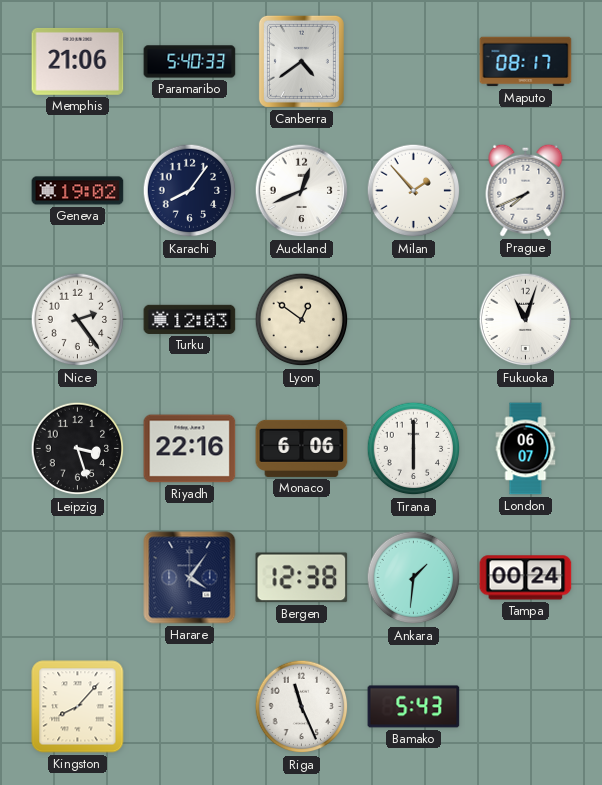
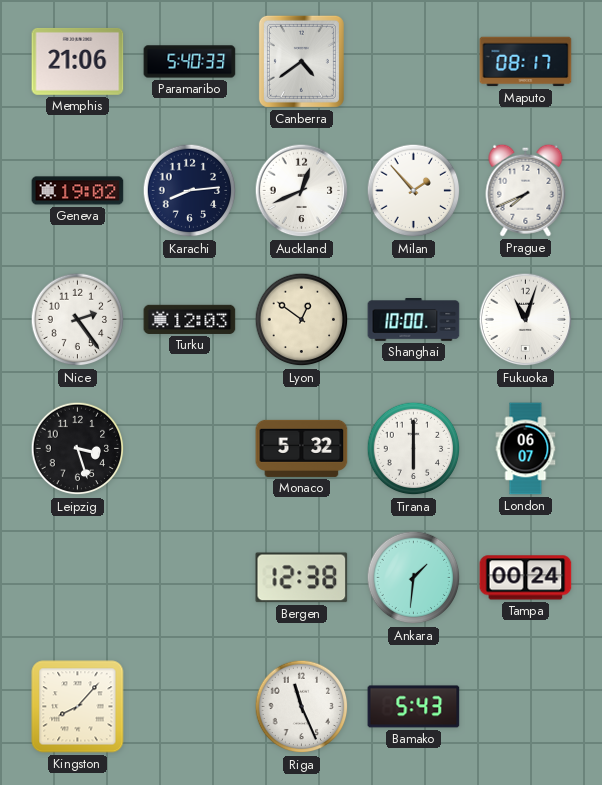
Karachi: 8:06 -> 8:14 (190, 191)
Shanghai: none -> 10:00 (414, 320)
Riyadh: 22:16 -> none (190, 449)
Monaco: 6:06 -> 5:32 (302, 448)
Harare: 4:06 -> none (190, 578)
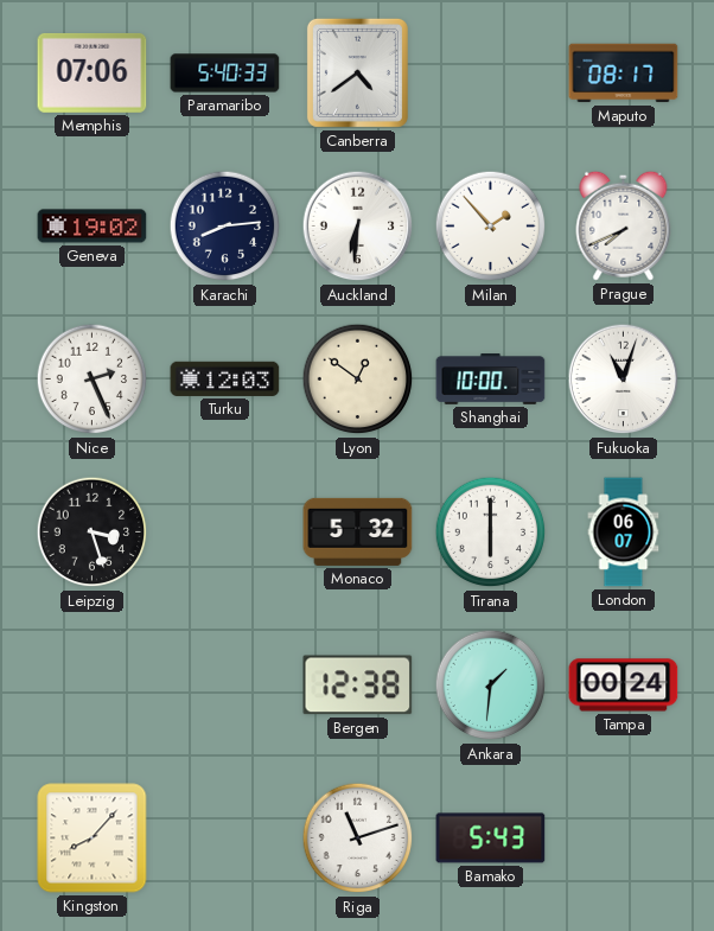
Memphis: 21:06 -> 07:06 (93, 72)
Auckland: 12:41 -> 6:31 (358, 227)
Nice: 2:24 -> 2:26 (93, 380)
Riga: 11:26 -> 11:12 (358, 838)
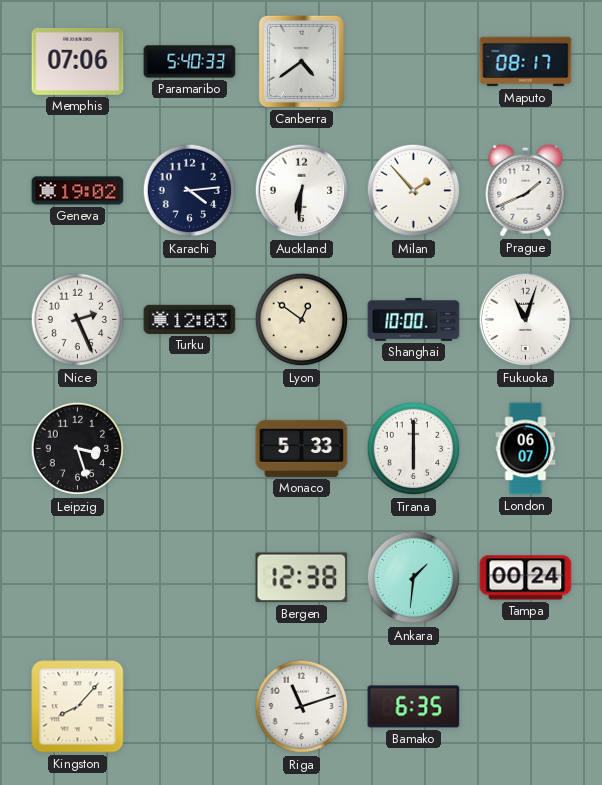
Karachi: 8:14 -> 4:14 (190, 191)
Prague: 7:41 -> 1:41 (526, 190)
Monaco: 5:32 -> 5:33 (302, 448)
Bamako: 5:43 -> 6:35 (414, 707)
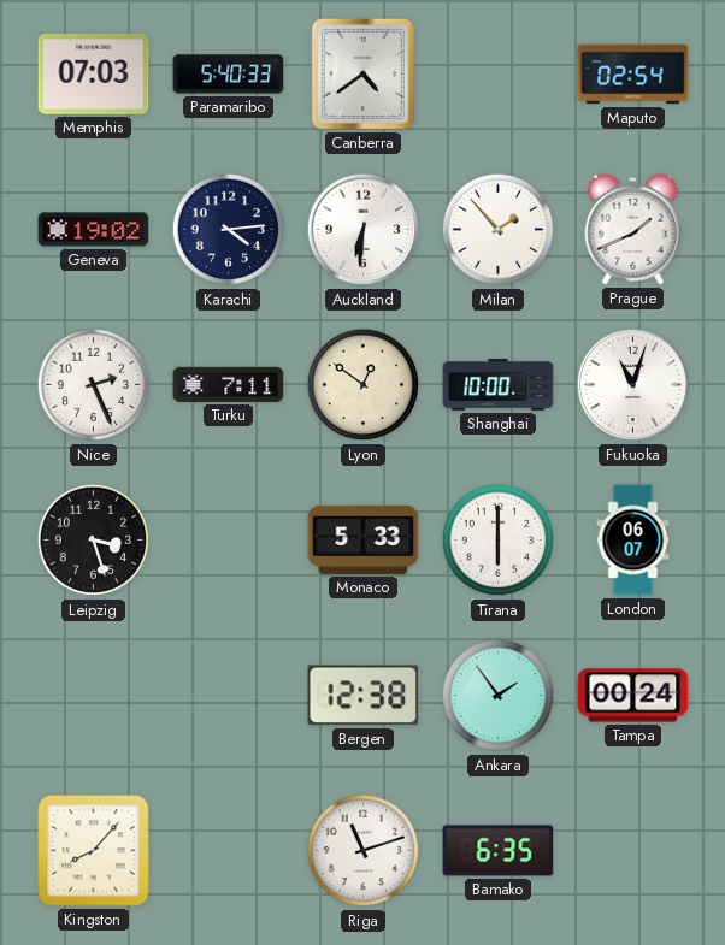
Memphis: 07:06 -> 07:03 (94, 73)
Maputo: 08:17 -> 02:54 (633, 75)
Turku: 12:03 -> 7:11 (229, 384)
Ankara: 1:31 -> 1:54 (499, 696)
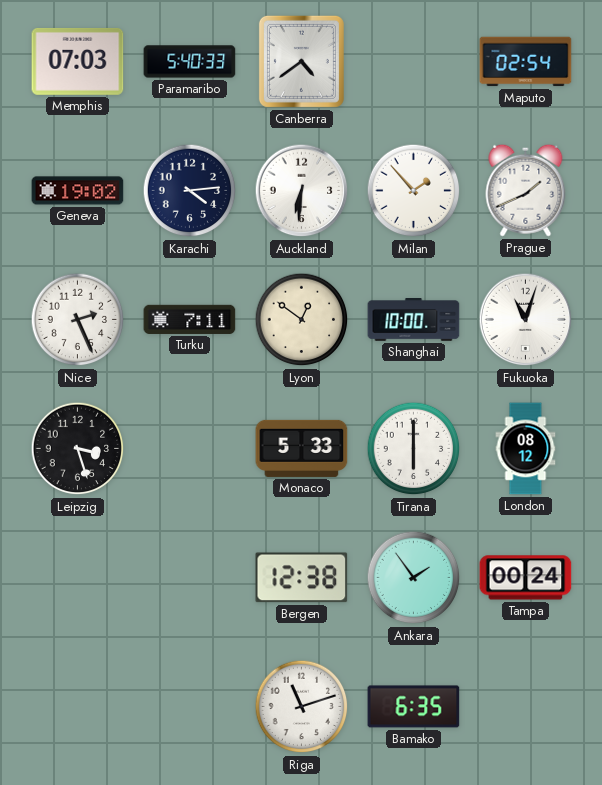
London: 06:07 -> 08:12 (526, 449)
Kingston: 8:07 -> none (94, 851)
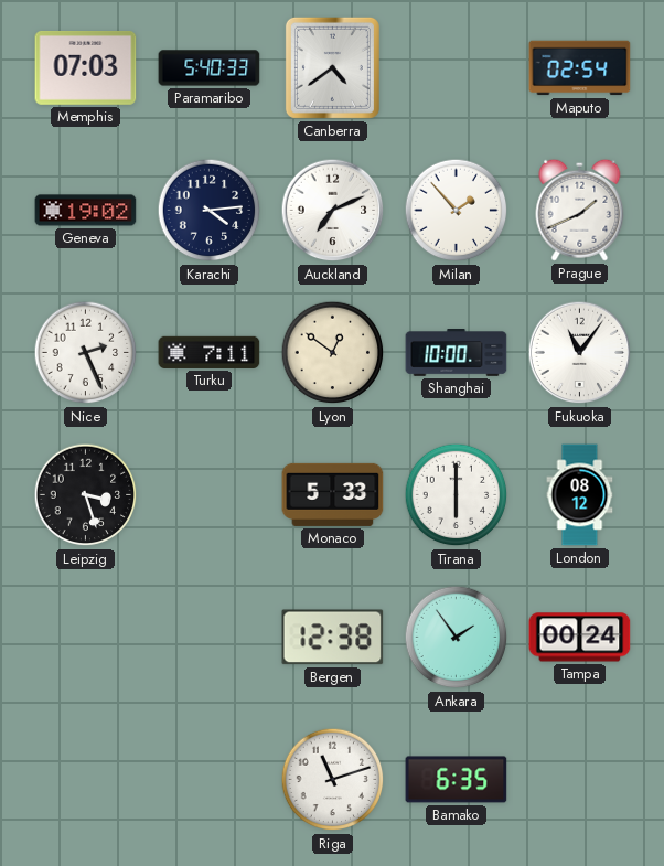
Auckland: 6:31 -> 7:11 (333, 211)
Fukuoka: 11:03 -> 11:06 (580, 353)
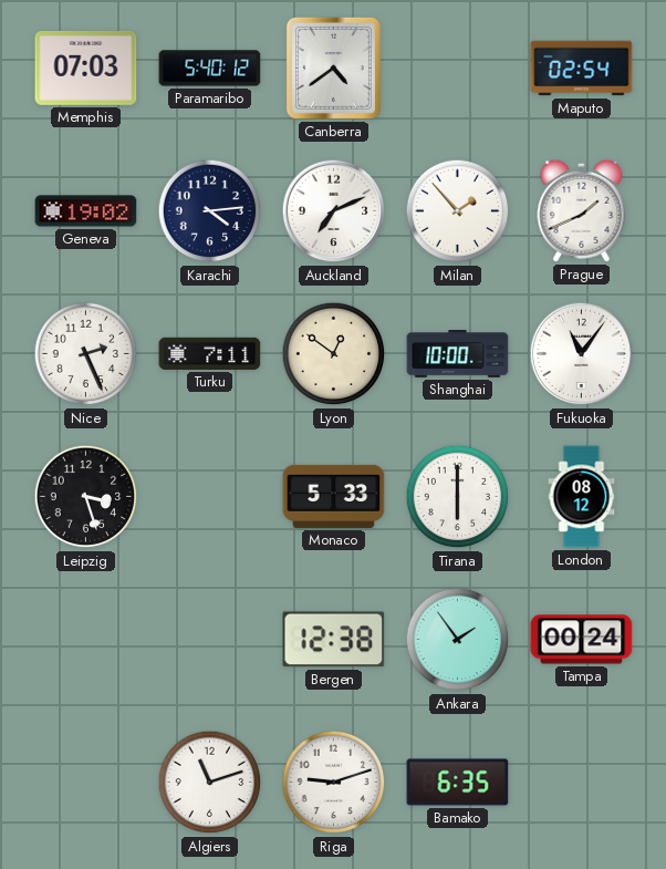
Paramaribo: 5:40:33 -> 5:40:12 (210, 69)
Algiers: none -> 11:12 (210, 783)
Riga: 11:12 -> 9:12 (334, 783)
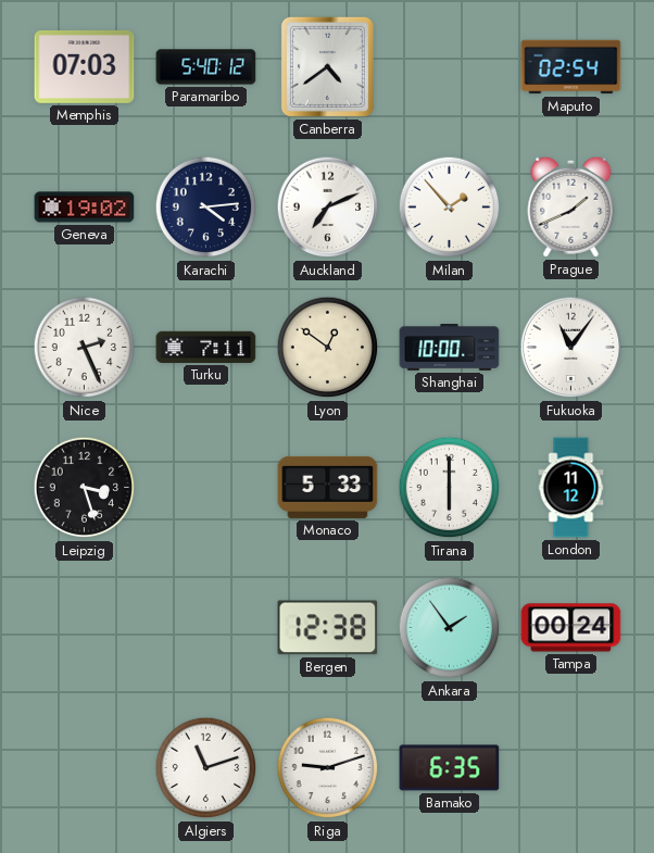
London: 08:12 -> 11:12 (571, 488)
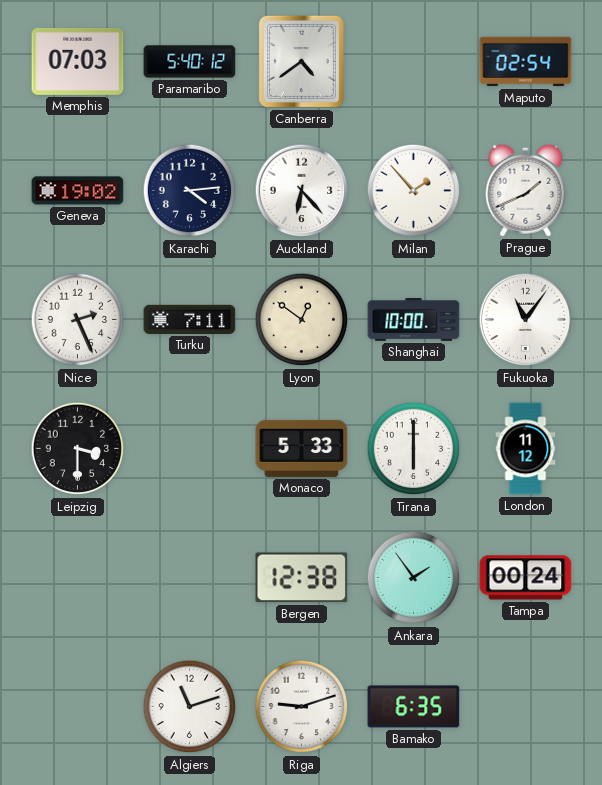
Auckland: 7:11 -> 6:23 (302, 191)
Leipzig: 3:27 -> 3:30 (78, 449)
